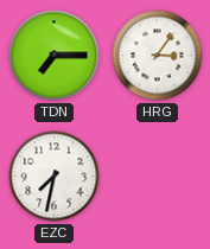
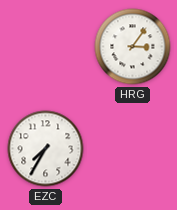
TDN: 7:15 -> none (55, 56)
EZC: 7:32 -> 7:35 (46, 149)
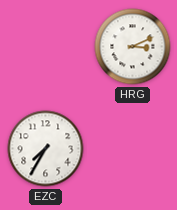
HRG: 3:06 -> 3:11 (133, 47)
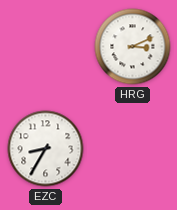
EZC: 7:35 -> 8:35 (46, 149)
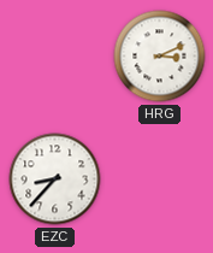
EZC: 8:35 -> 8:37 (55, 180)
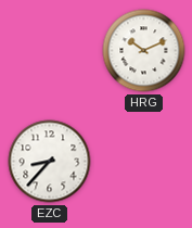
HRG: 3:11 -> 10:11 (144, 51)
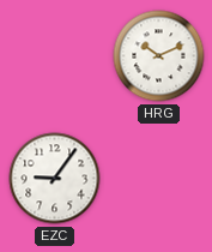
EZC: 8:37 -> 9:06 (55, 179)
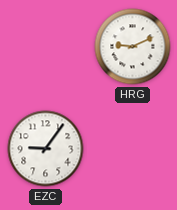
HRG: 10:11 -> 9:11 (133, 47)
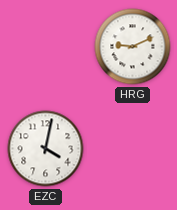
EZC: 9:06 -> 4:02 (46, 149)
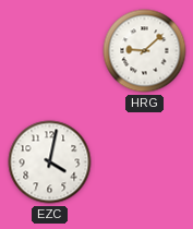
HRG: 9:11 -> 9:08 (145, 51)
